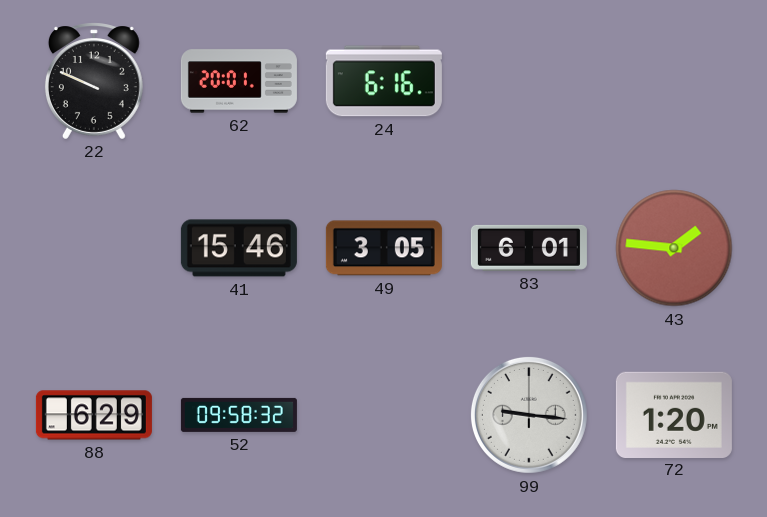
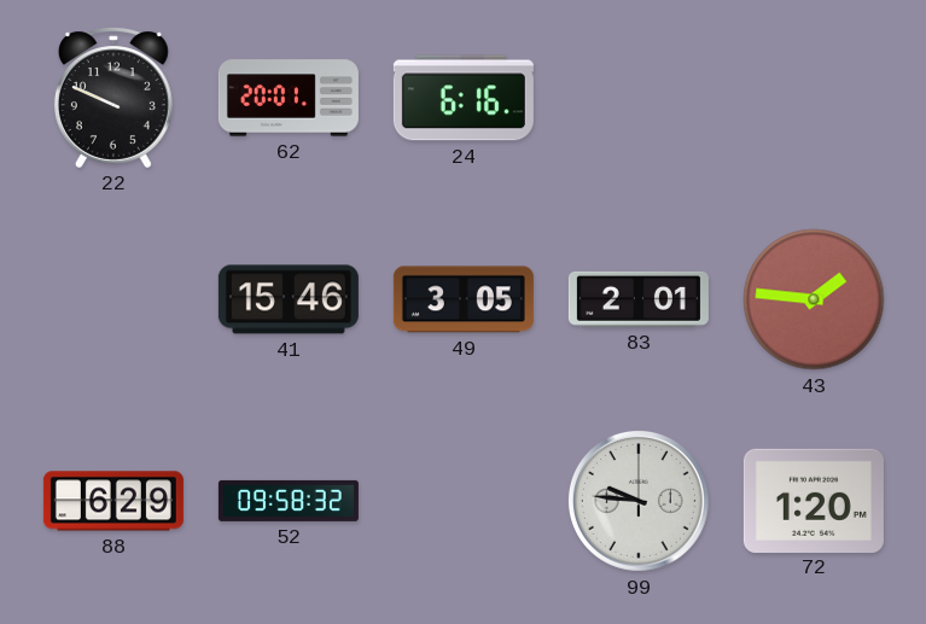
83: 6:01 -> 2:01 (639, 299)
99: 9:16 -> 9:46 (639, 501)
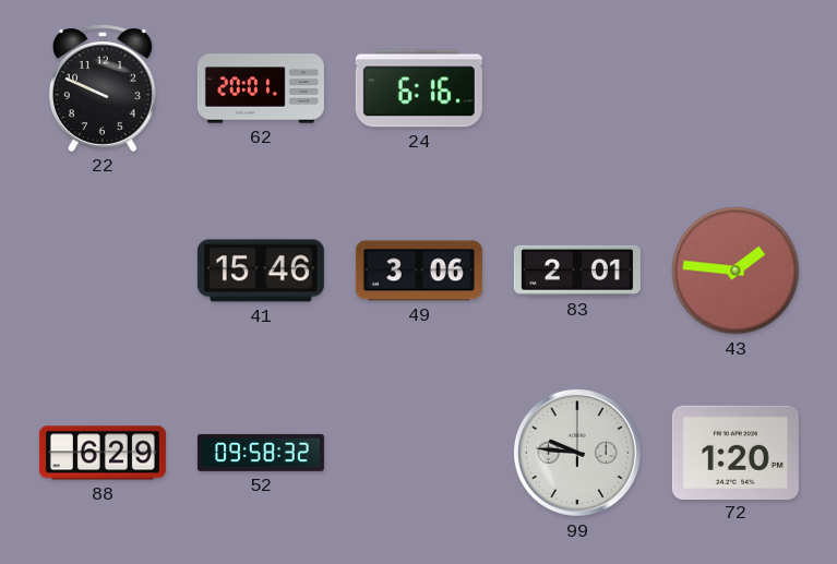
49: 3:05 -> 3:06 (419, 271)
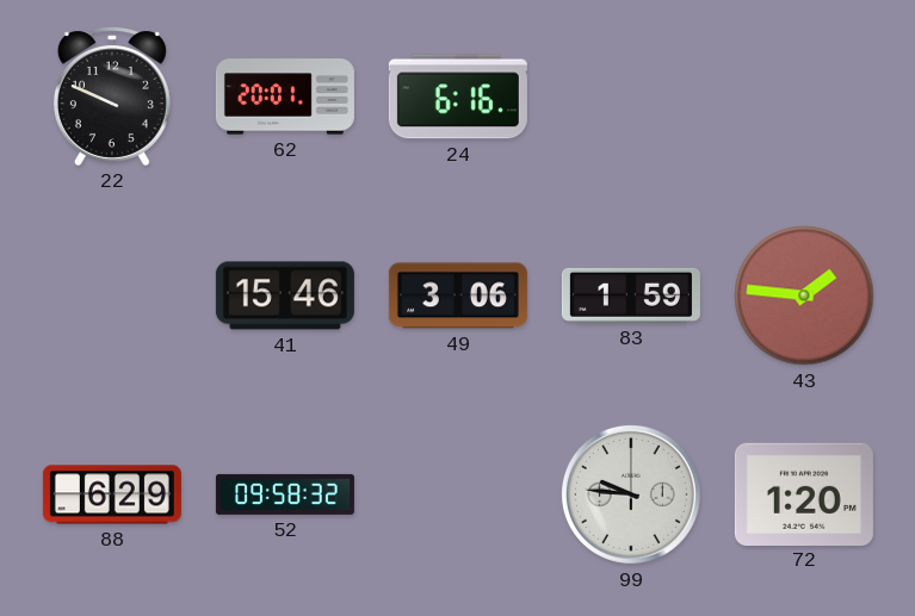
83: 2:01 -> 1:59 (631, 295)
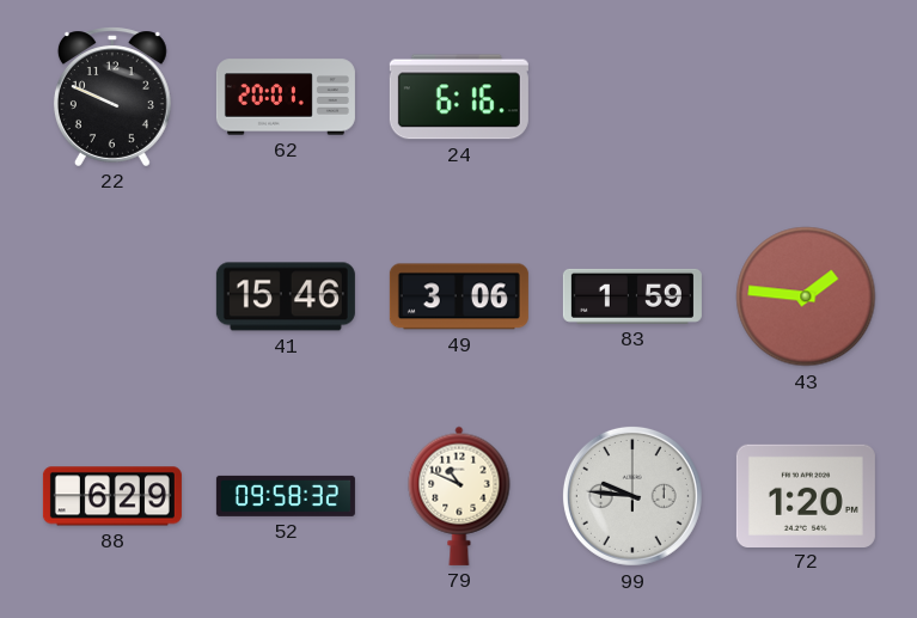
79: none -> 10:49 (459, 496)
